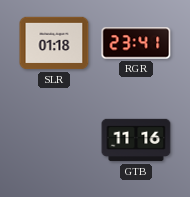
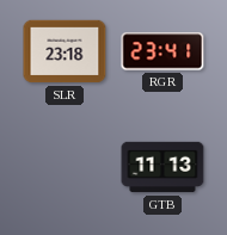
SLR: 01:18 -> 23:18 (65, 51)
GTB: 11:16 -> 11:13 (162, 167)
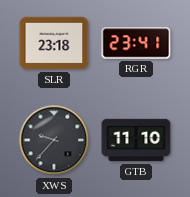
XWS: none -> 9:37 (54, 140)
GTB: 11:13 -> 11:10 (136, 140)
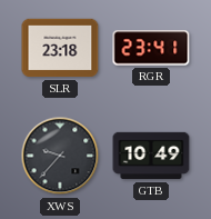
GTB: 11:10 -> 10:49 (151, 156)
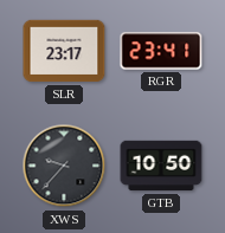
SLR: 23:18 -> 23:17 (64, 51)
GTB: 10:49 -> 10:50 (161, 166)
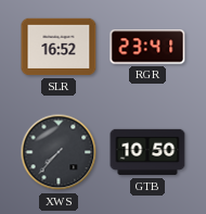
SLR: 23:17 -> 16:52 (59, 47)
XWS: 9:37 -> 7:37 (59, 152)
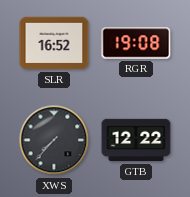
RGR: 23:41 -> 19:08 (136, 43)
GTB: 10:50 -> 12:22 (136, 140)
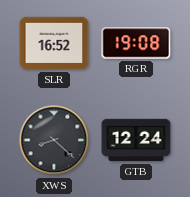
XWS: 7:37 -> 8:22 (54, 140)
GTB: 12:22 -> 12:24 (136, 140)
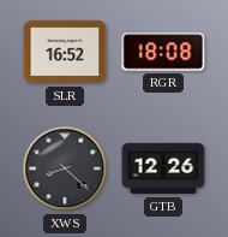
RGR: 19:08 -> 18:08 (163, 52)
GTB: 12:24 -> 12:26 (163, 168)
